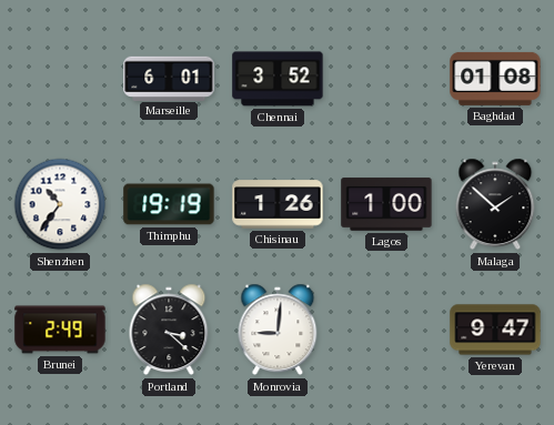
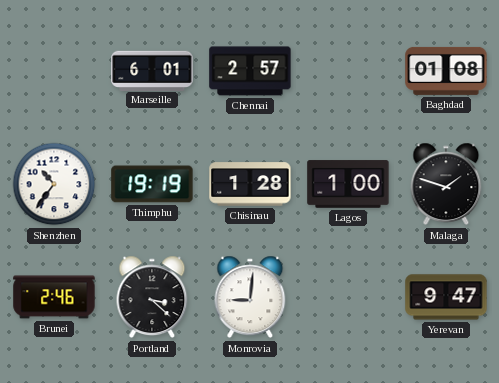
Chennai: 3:52 -> 2:57 (250, 71)
Chisinau: 1:26 -> 1:28 (250, 184)
Malaga: 1:52 -> 1:48 (446, 184)
Brunei: 2:49 -> 2:46 (54, 297)
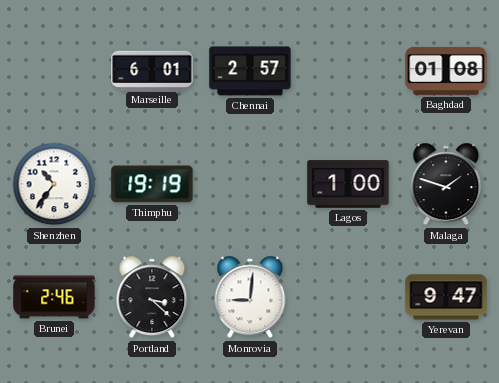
Chisinau: 1:28 -> none (250, 184)
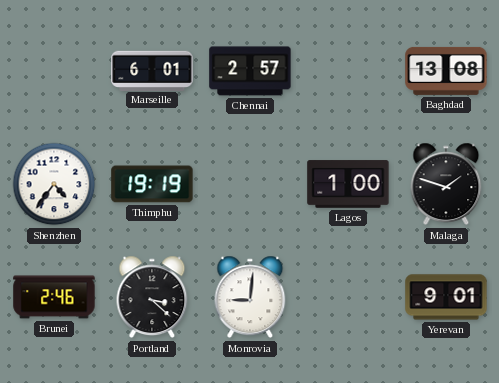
Baghdad: 01:08 -> 13:08 (446, 71)
Shenzhen: 10:36 -> 4:36 (54, 184)
Yerevan: 9:47 -> 9:01 (446, 297)
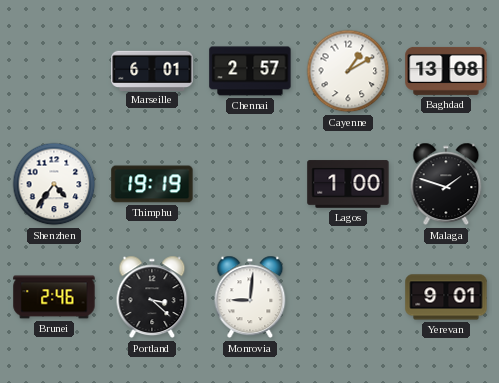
Cayenne: none -> 1:10 (348, 71)
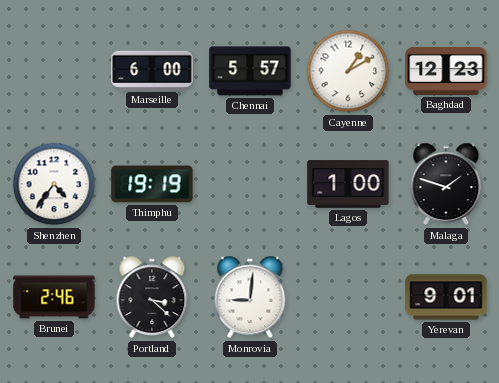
Marseille: 6:01 -> 6:00 (152, 70)
Chennai: 2:57 -> 5:57 (250, 71)
Baghdad: 13:08 -> 12:23 (446, 71)
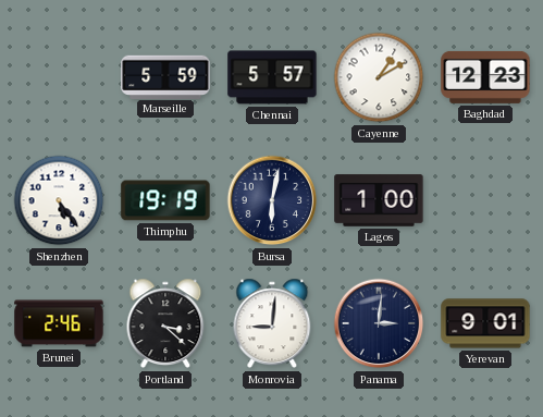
Marseille: 6:00 -> 5:59 (165, 76)
Shenzhen: 4:36 -> 5:24 (59, 200)
Bursa: none -> 6:02 (272, 200)
Malaga: 1:48 -> none (446, 184)
Panama: none -> 3:01 (379, 323)
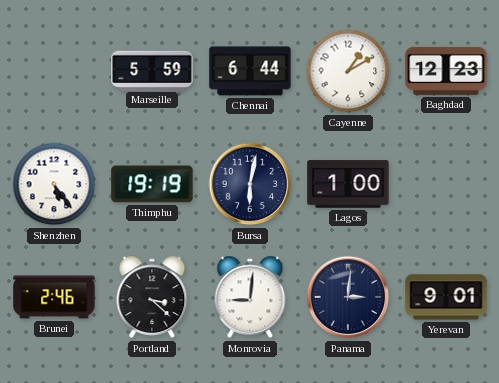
Chennai: 5:57 -> 6:44 (250, 71)
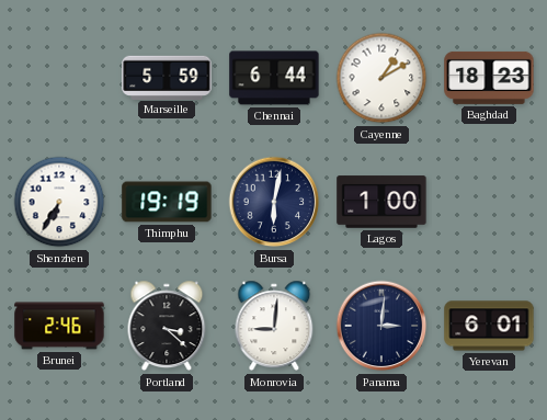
Baghdad: 12:23 -> 18:23 (489, 78)
Shenzhen: 5:24 -> 6:35 (59, 202)
Yerevan: 9:01 -> 6:01 (489, 326)
